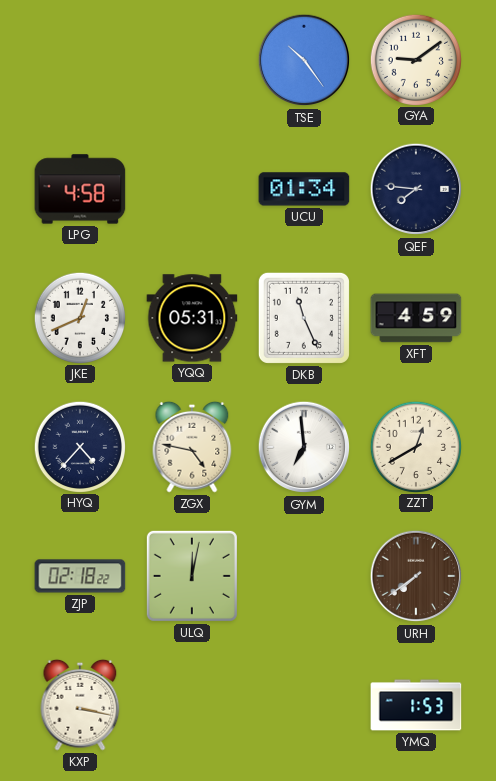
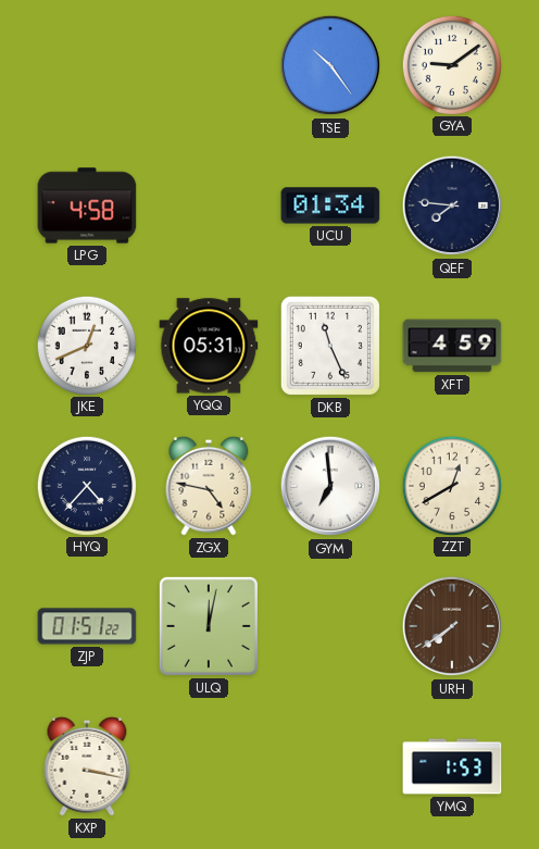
ZJP: 02:18 -> 01:51 (87, 626)
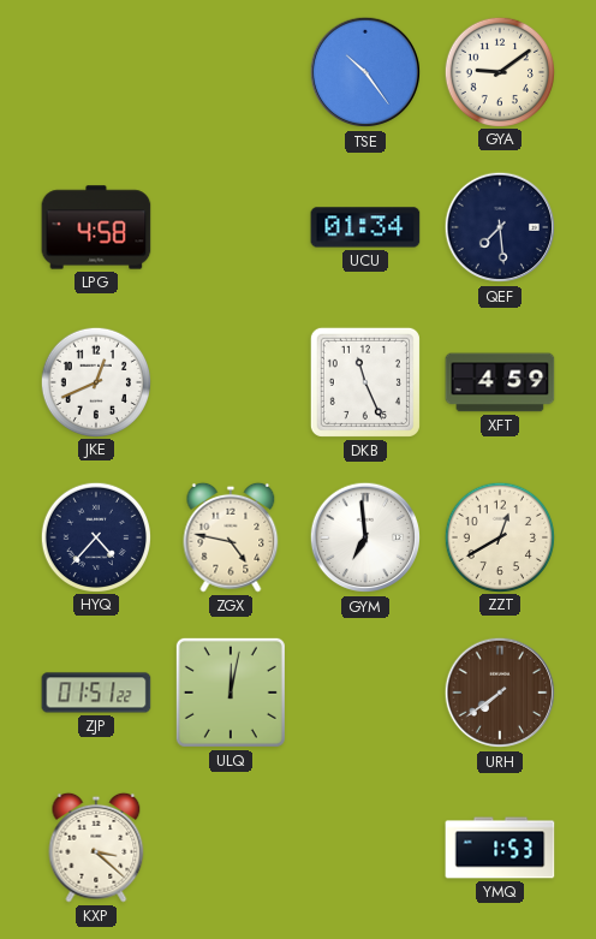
QEF: 7:46 -> 7:29 (500, 227)
YQQ: 05:31 -> none (209, 346)
KXP: 3:17 -> 3:22 (96, 848)
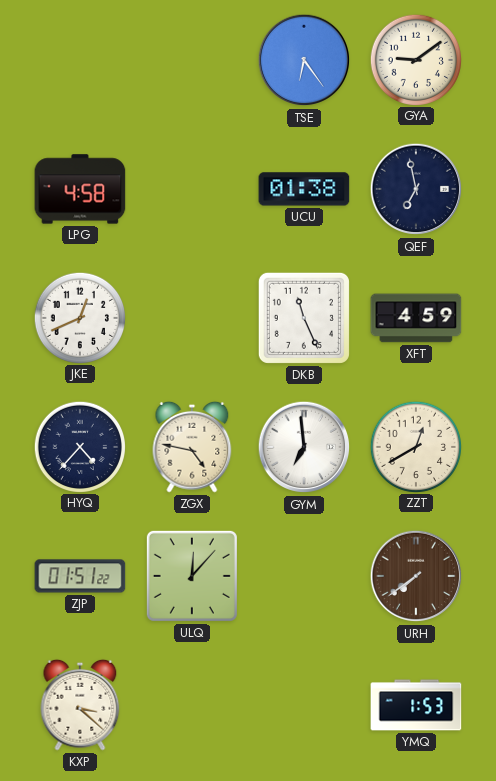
TSE: 10:24 -> 6:24 (304, 60)
UCU: 01:34 -> 01:38 (304, 189)
QEF: 7:29 -> 6:58 (416, 189)
ULQ: 12:02 -> 12:07 (192, 576)
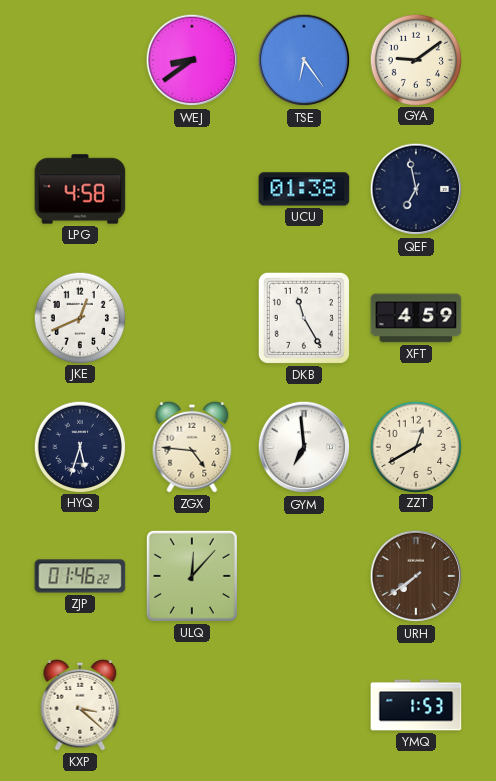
WEJ: none -> 8:39 (192, 60)
DKB: 11:26 -> 11:25 (304, 318)
HYQ: 4:37 -> 5:33 (79, 446)
ZGX: 4:47 -> 4:46 (192, 447)
ZJP: 01:51 -> 01:46 (80, 576)
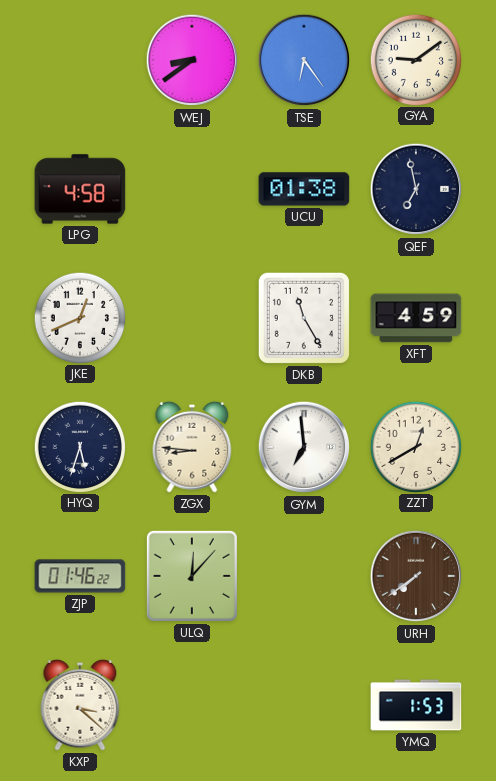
ZGX: 4:46 -> 8:46 (192, 447)
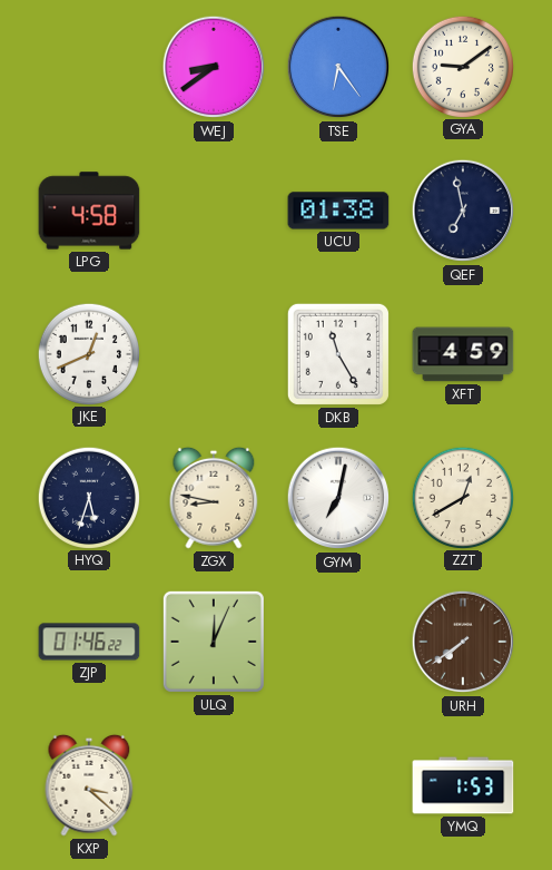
ZGX: 8:46 -> 8:47 (214, 498)
GYM: 6:59 -> 7:02 (338, 498)
ULQ: 12:07 -> 12:04 (214, 642)
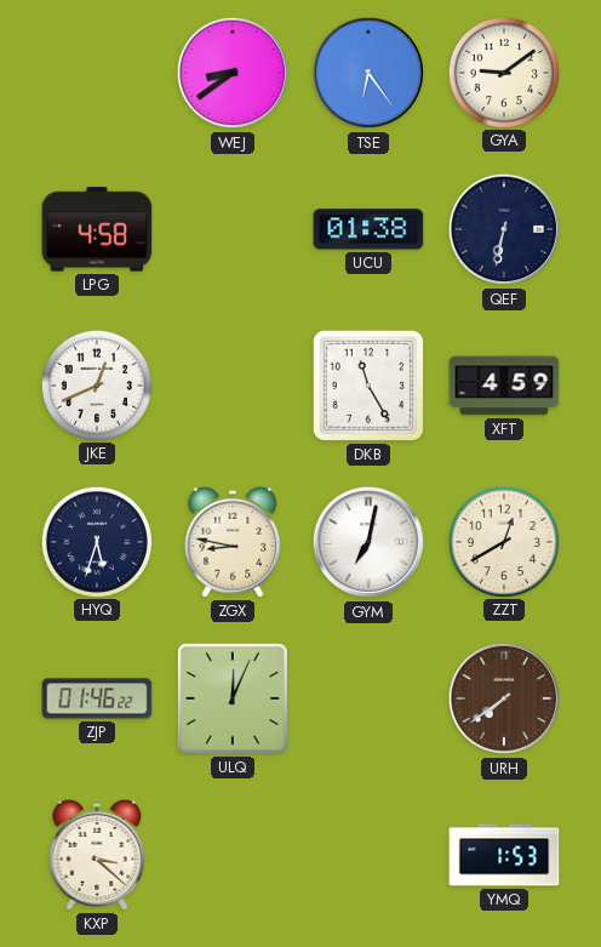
QEF: 6:58 -> 6:32 (504, 229)
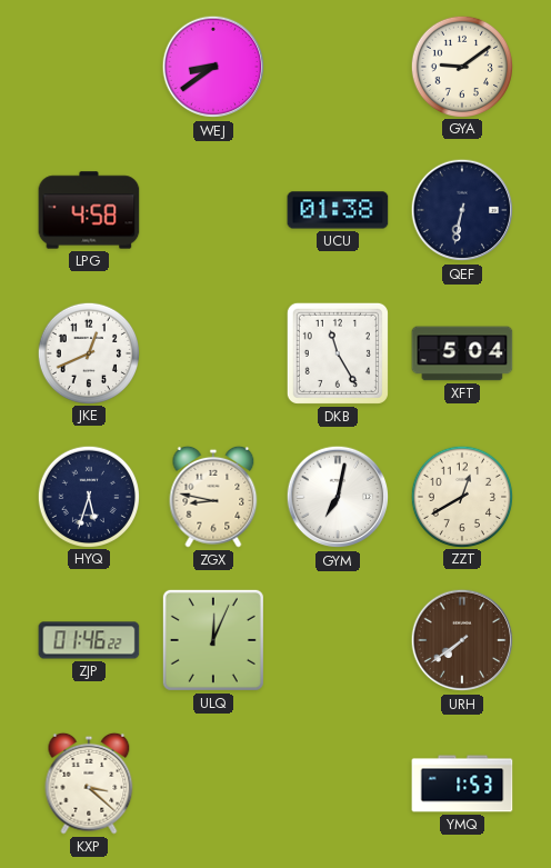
TSE: 6:24 -> none (368, 73)
XFT: 4:59 -> 5:04 (462, 353)
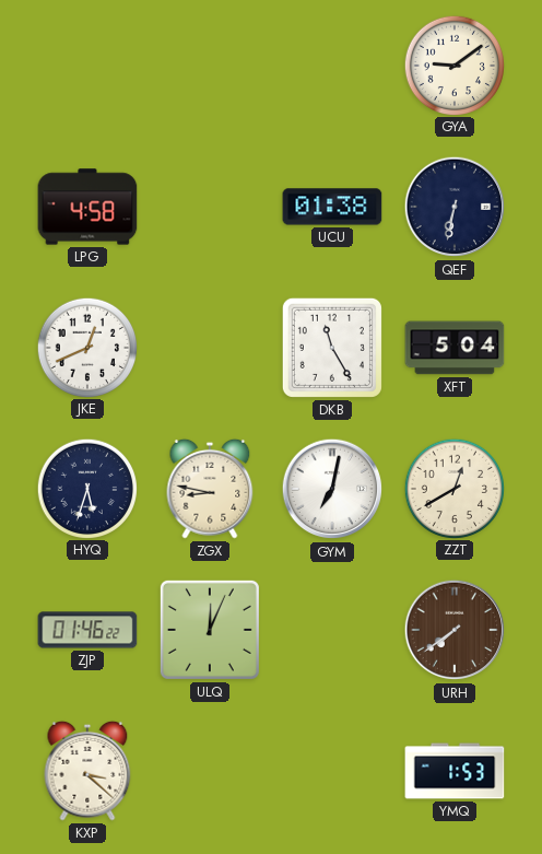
WEJ: 8:39 -> none (213, 67)
